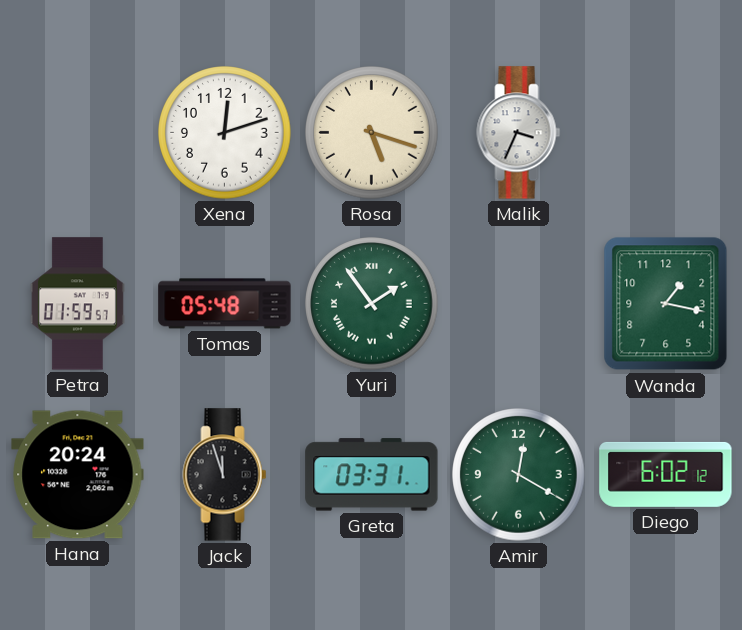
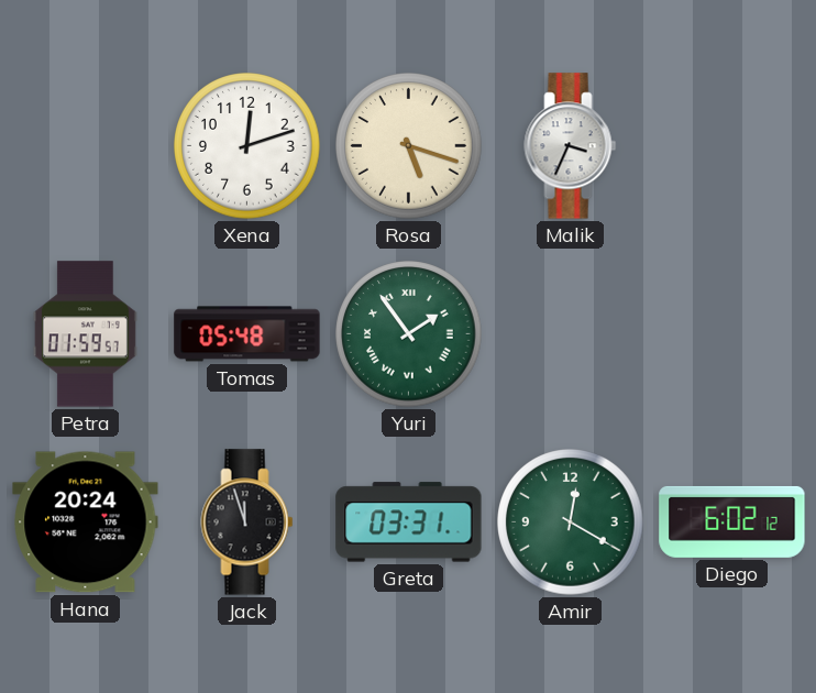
Wanda: 1:17 -> none (666, 304)
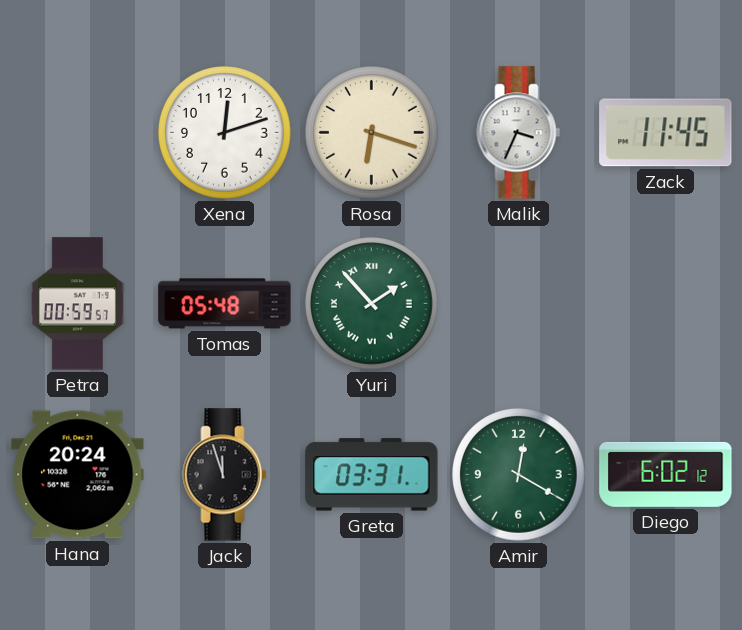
Rosa: 5:18 -> 6:18 (372, 133)
Zack: none -> 11:45 (666, 133)
Petra: 01:59 -> 00:59 (77, 304)
Yuri: 1:54 -> 1:53 (372, 304)
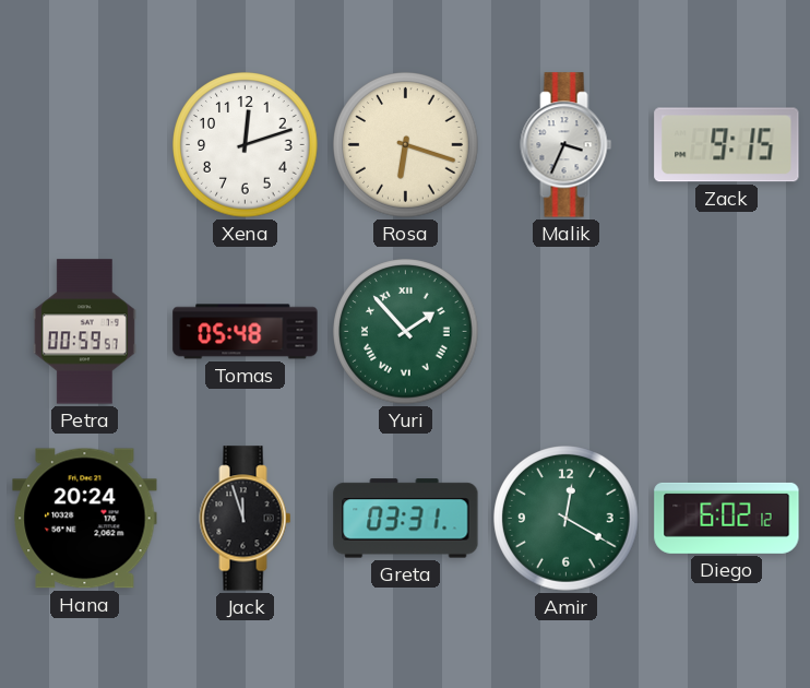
Zack: 11:45 -> 9:15 (727, 145)
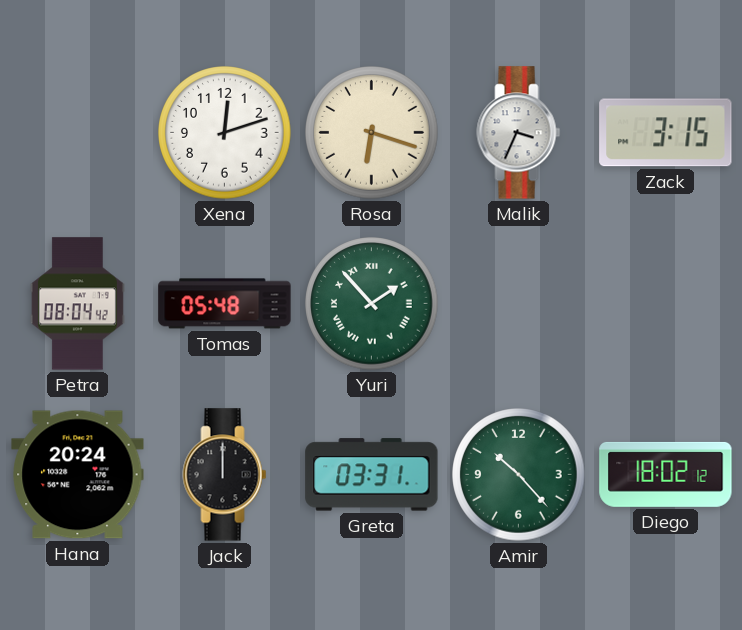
Zack: 9:15 -> 3:15 (666, 133)
Petra: 00:59 -> 08:04 (77, 304)
Jack: 11:57 -> 12:00 (225, 475)
Amir: 12:20 -> 10:23 (519, 475)
Diego: 6:02 -> 18:02 (666, 474)
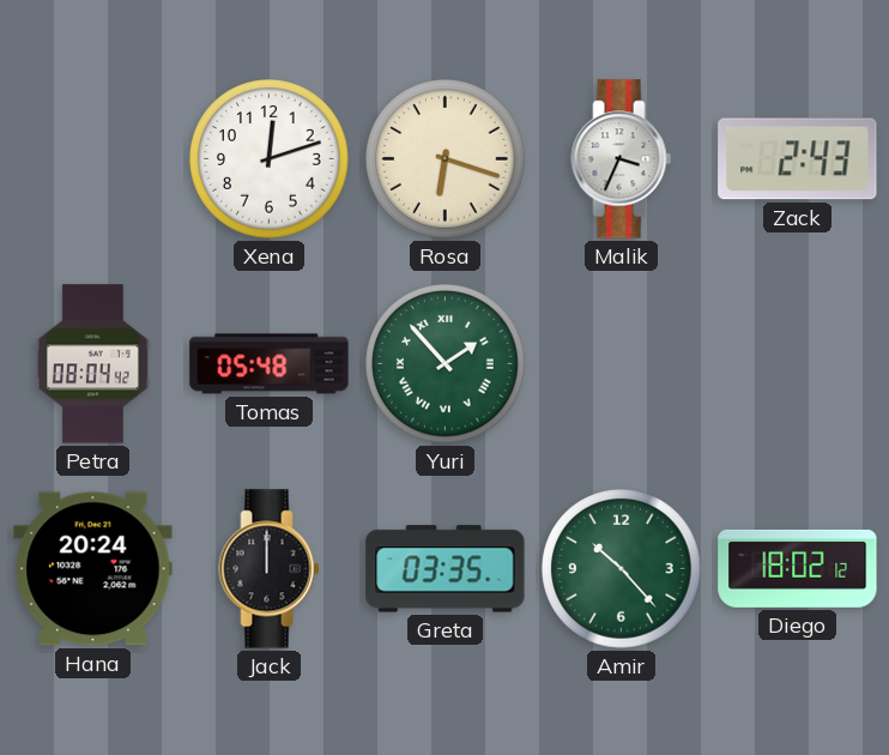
Zack: 3:15 -> 2:43 (798, 159)
Greta: 03:31 -> 03:35 (446, 569)
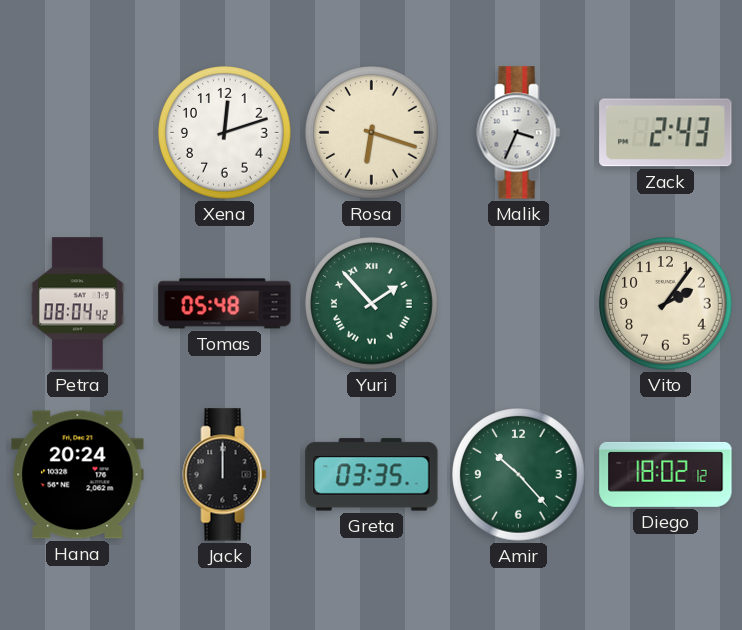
Vito: none -> 2:06 (666, 304)
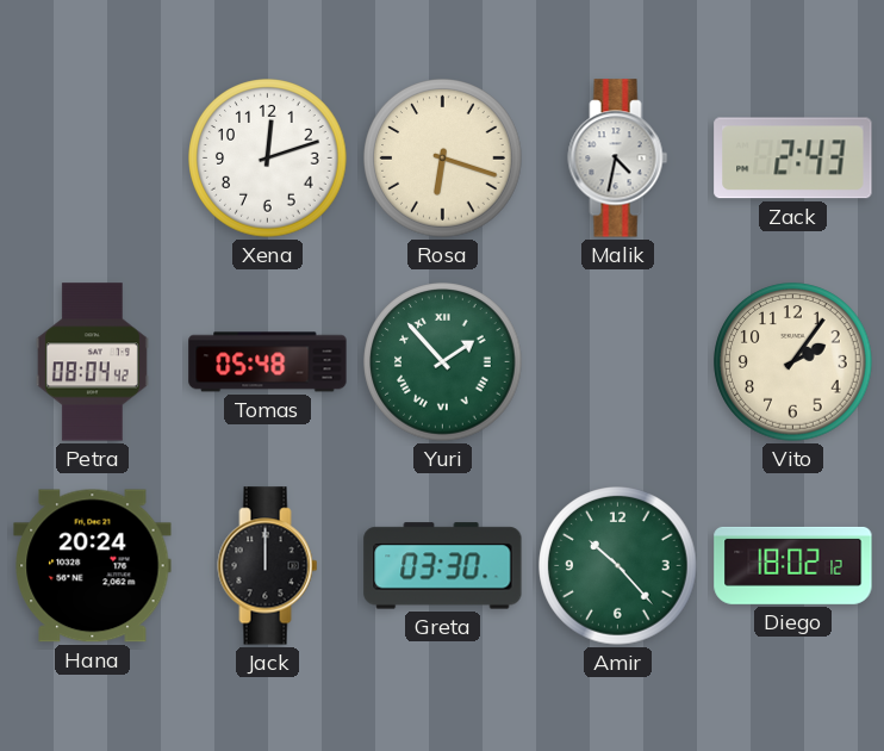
Malik: 3:34 -> 4:32 (618, 159)
Greta: 03:35 -> 03:30 (443, 566)
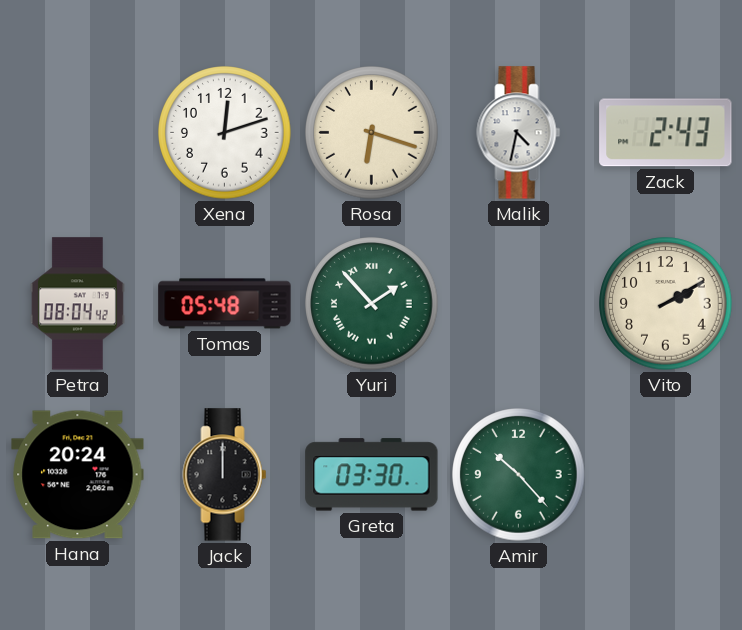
Vito: 2:06 -> 2:10 (666, 304)
Diego: 18:02 -> none (793, 565)
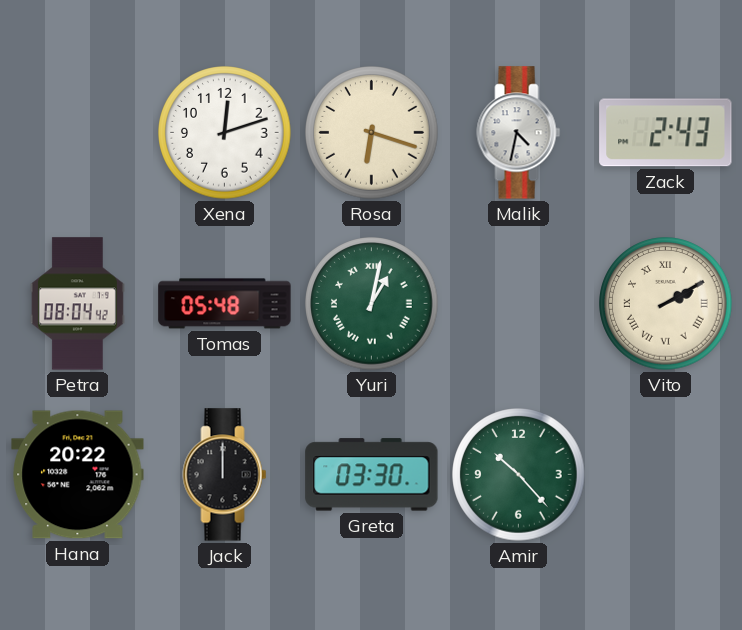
Yuri: 1:53 -> 1:02 (372, 304)
Vito numerals: Arabic -> Roman (666, 304)
Hana: 20:24 -> 20:22 (78, 475)
